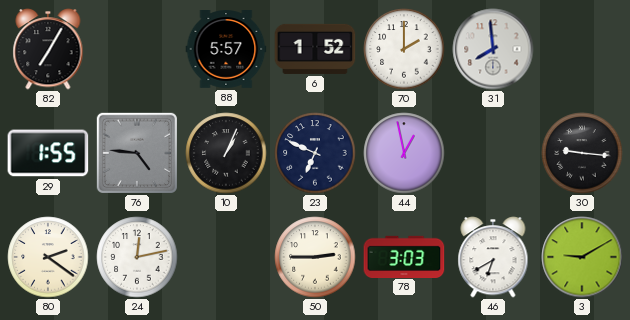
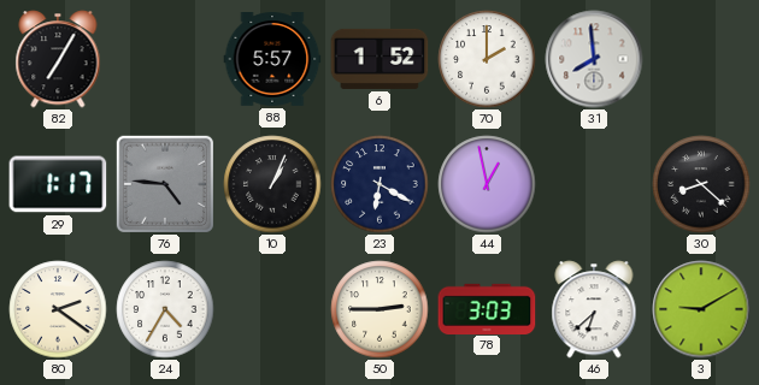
29: 1:55 -> 1:17 (58, 184)
23: 6:49 -> 6:20 (379, 184)
30: 9:16 -> 8:22 (701, 184)
24: 12:13 -> 4:35 (165, 309)
46: 6:40 -> 6:38 (594, 309)
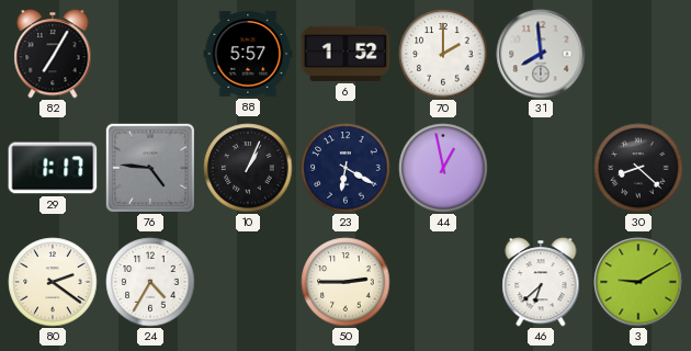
78: 3:03 -> none (487, 308)
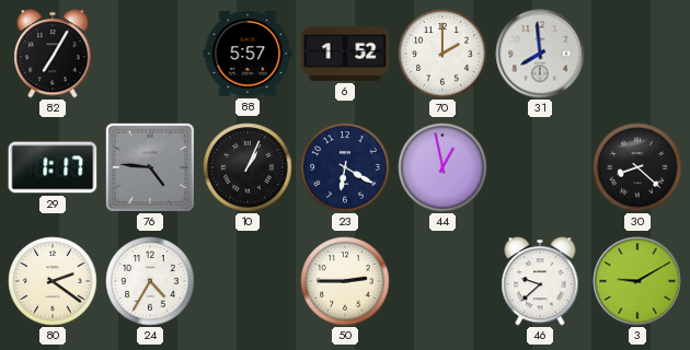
46: 6:38 -> 9:38 (540, 281)
